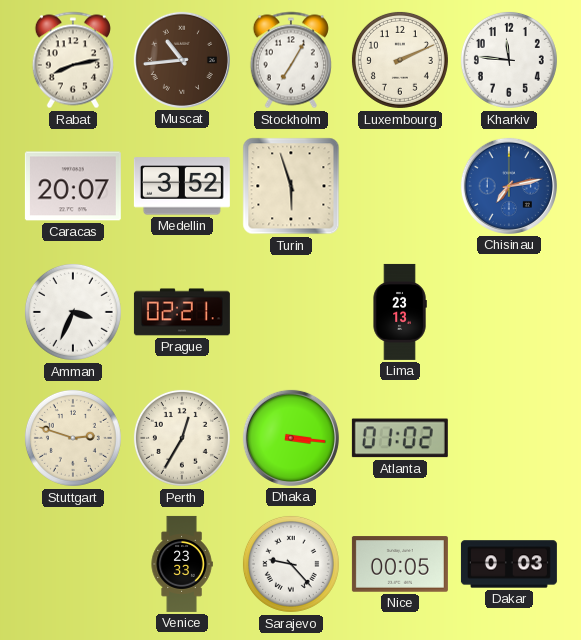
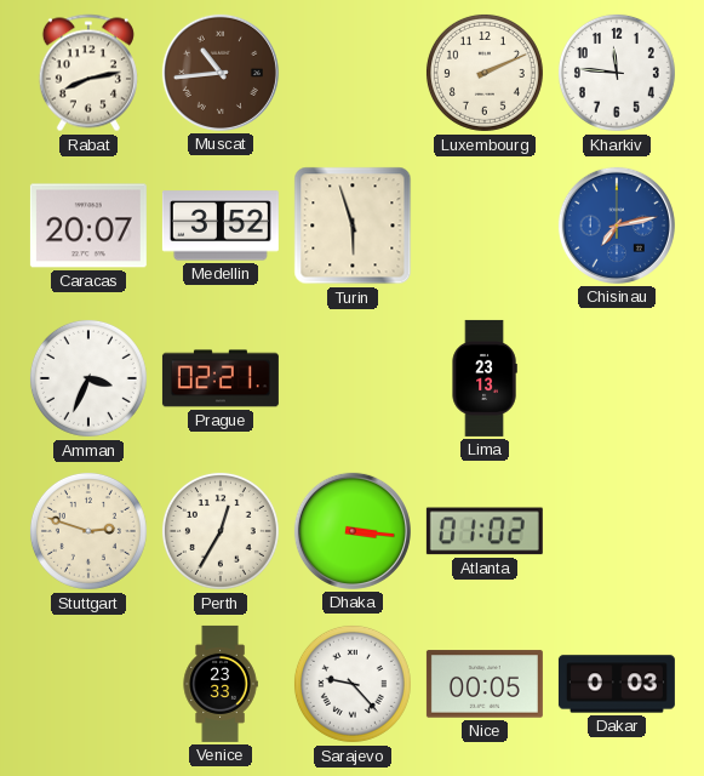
Stockholm: 7:05 -> none (291, 60)
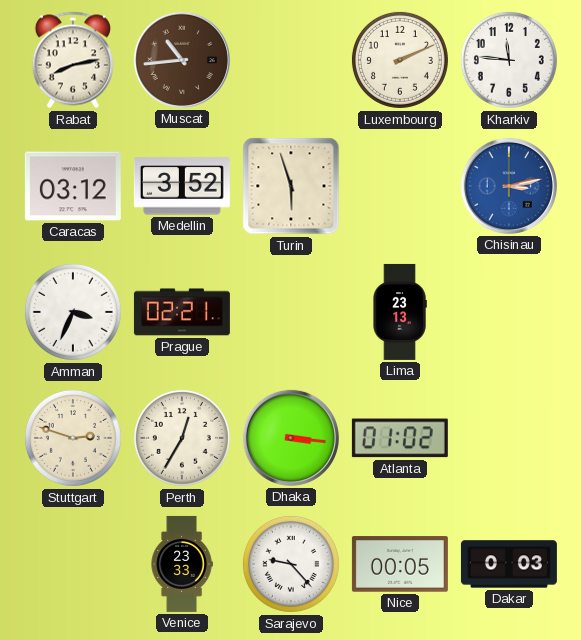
Caracas: 20:07 -> 03:12 (73, 186)
Chisinau: 7:13 -> 3:13 (509, 186)
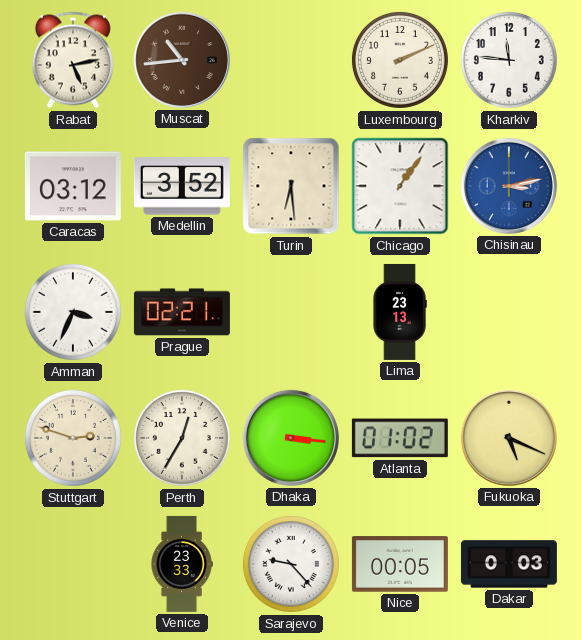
Rabat: 8:13 -> 5:13 (73, 60)
Turin: 5:57 -> 6:29 (291, 186)
Chicago: none -> 1:06 (400, 186)
Fukuoka: none -> 5:19 (509, 438)
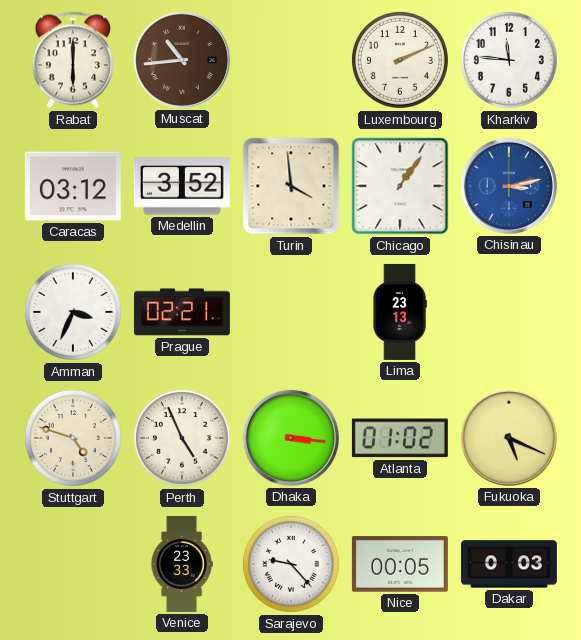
Rabat: 5:13 -> 6:00 (73, 60)
Turin: 6:29 -> 3:59 (291, 186)
Stuttgart: 2:48 -> 4:48 (73, 438)
Perth: 12:35 -> 4:56 (182, 438)
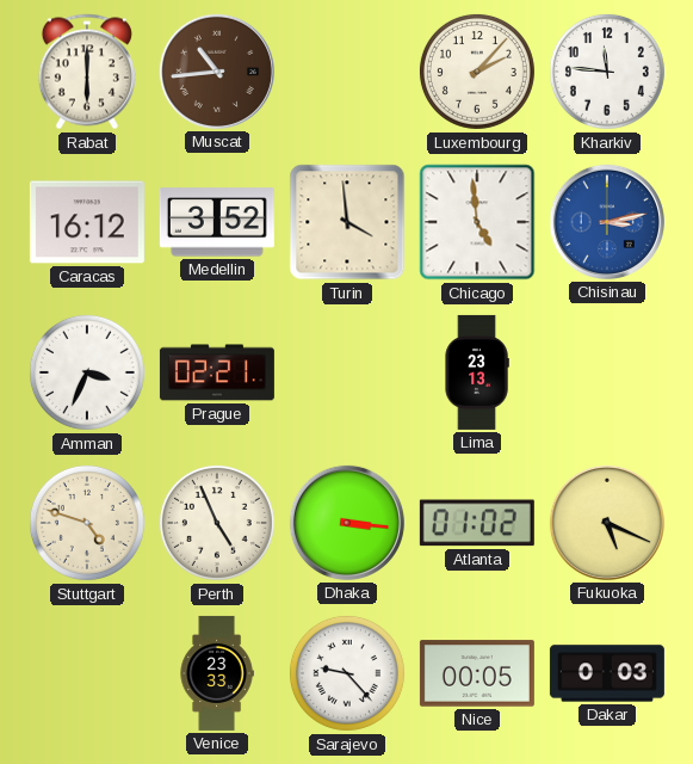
Luxembourg: 2:11 -> 2:07 (477, 72)
Caracas: 03:12 -> 16:12 (87, 222)
Chicago: 1:06 -> 4:59 (477, 222)
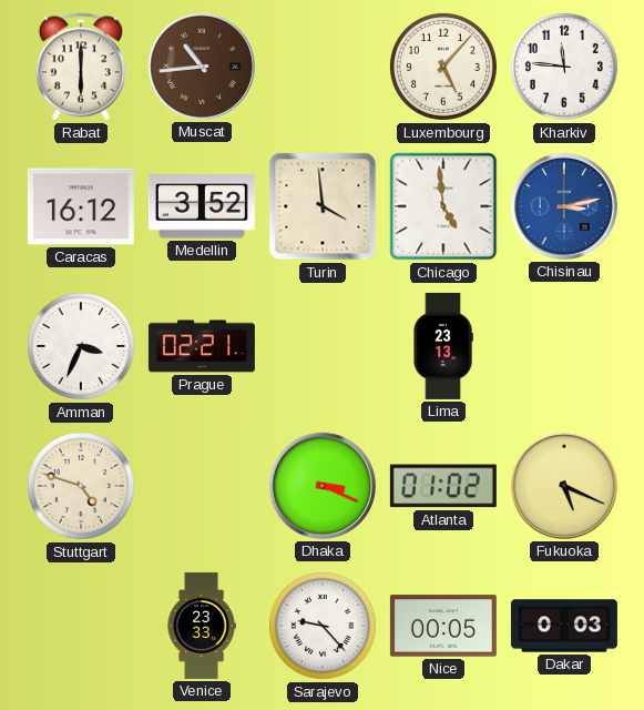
Luxembourg: 2:07 -> 5:07 (443, 67)
Perth: 4:56 -> none (217, 523)
Dhaka: 3:16 -> 3:19 (323, 486)
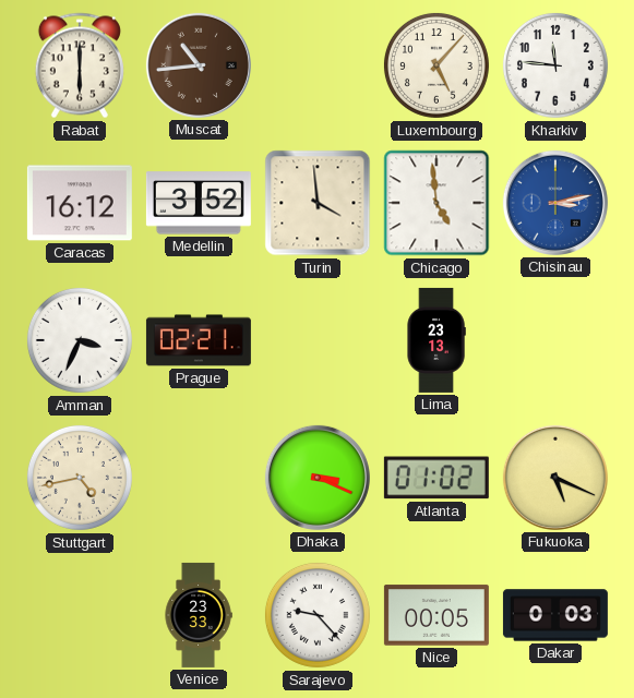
Stuttgart: 4:48 -> 4:43 (80, 478)
